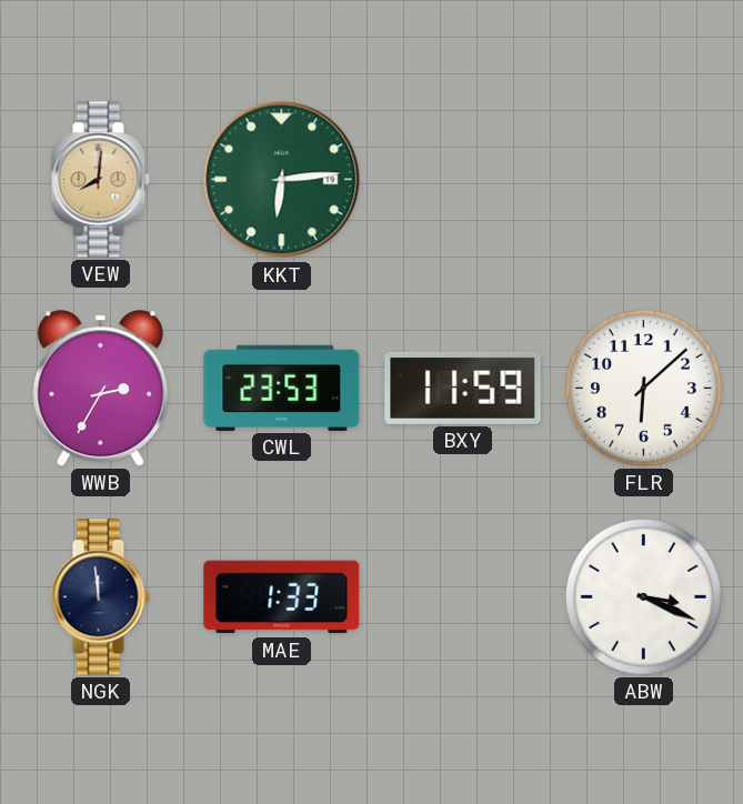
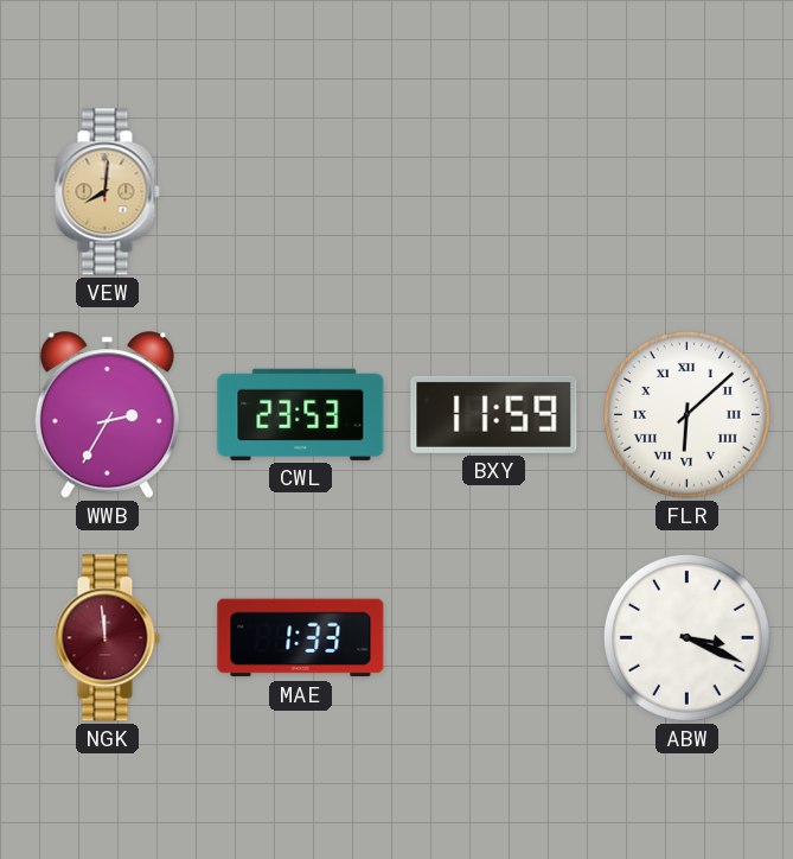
KKT: 6:14 -> none (282, 180)
FLR numerals: Arabic -> Roman (686, 414)
NGK dial: navy -> burgundy (107, 638)
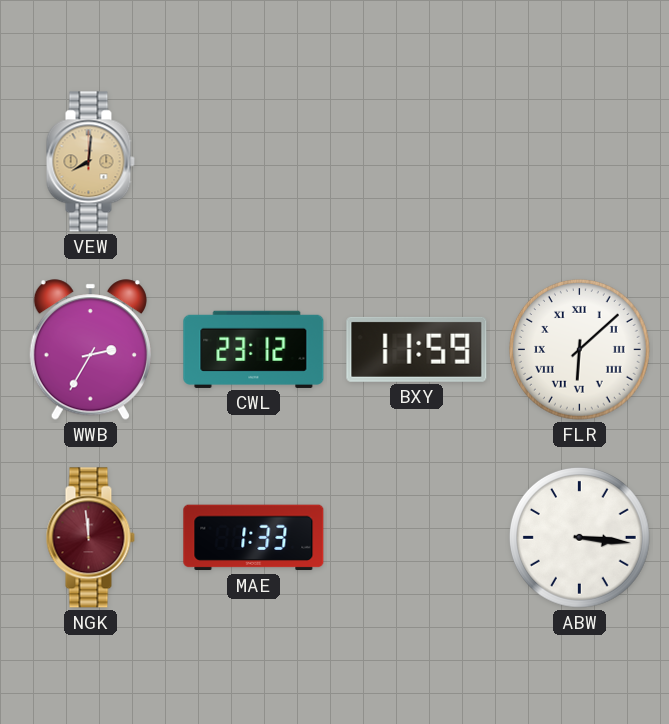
CWL: 23:53 -> 23:12 (254, 349)
ABW: 3:19 -> 3:16 (579, 537)
